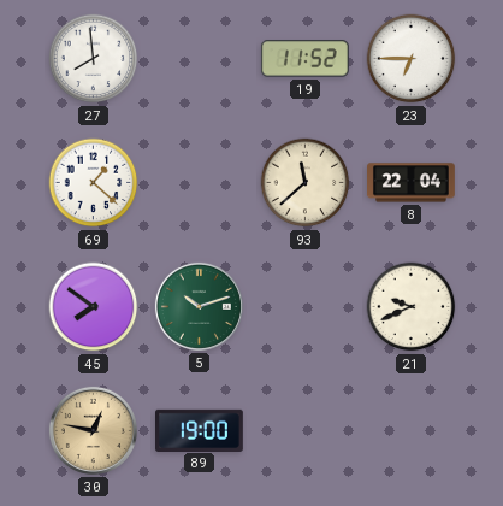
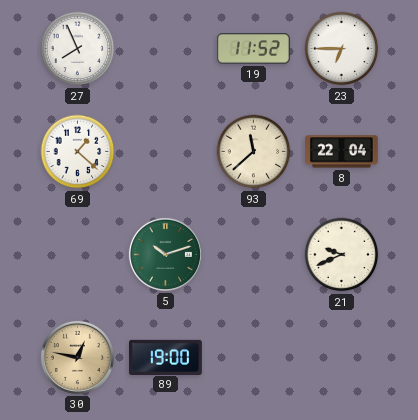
27: 7:59 -> 7:56 (78, 49)
45: 7:51 -> none (94, 307)
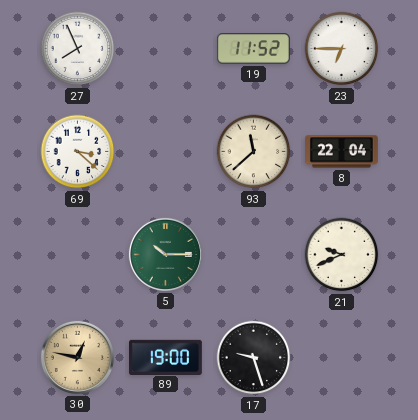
69: 1:22 -> 3:22 (78, 152)
5: 10:12 -> 10:15 (165, 254)
17: none -> 9:27 (254, 358)
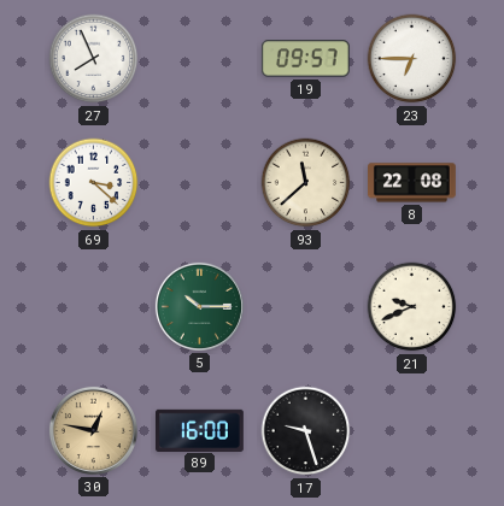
19: 11:52 -> 09:57 (305, 59)
8: 22:04 -> 22:08 (412, 183)
89: 19:00 -> 16:00 (200, 430)
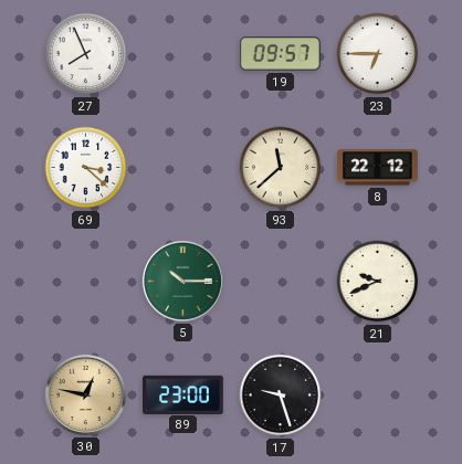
8: 22:08 -> 22:12 (378, 168)
89: 16:00 -> 23:00 (183, 394)
